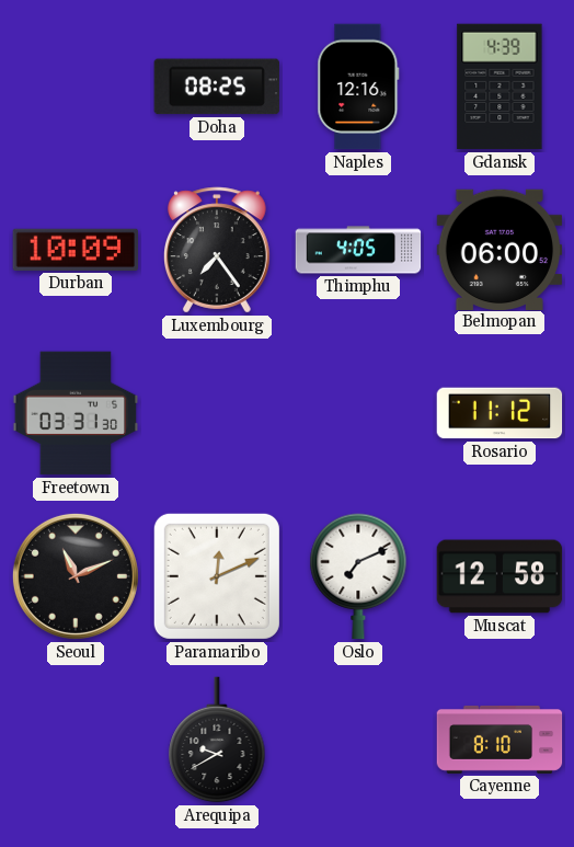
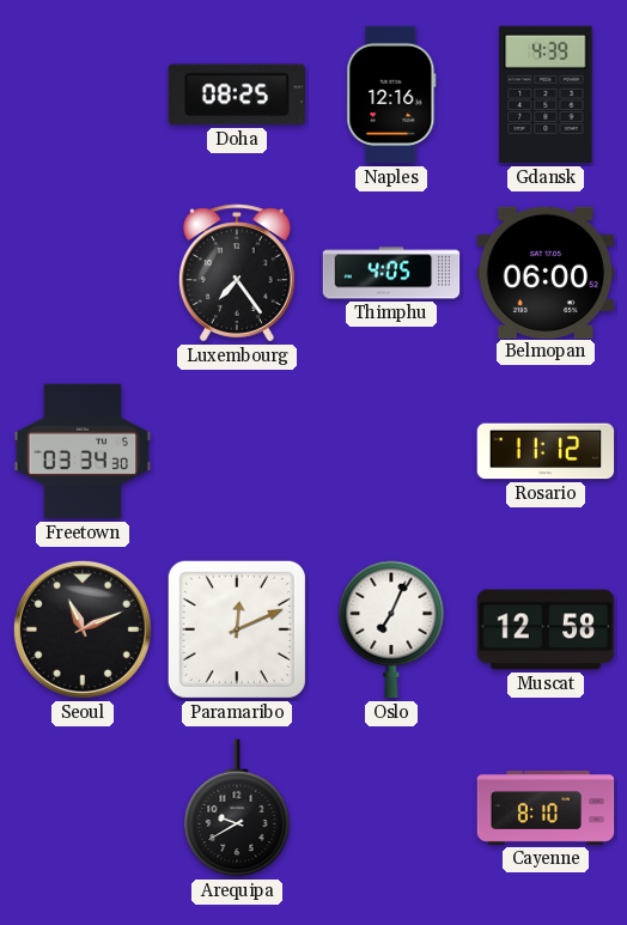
Durban: 10:09 -> none (76, 250)
Freetown: 03:31 -> 03:34 (83, 451)
Oslo: 7:11 -> 7:04 (391, 629)
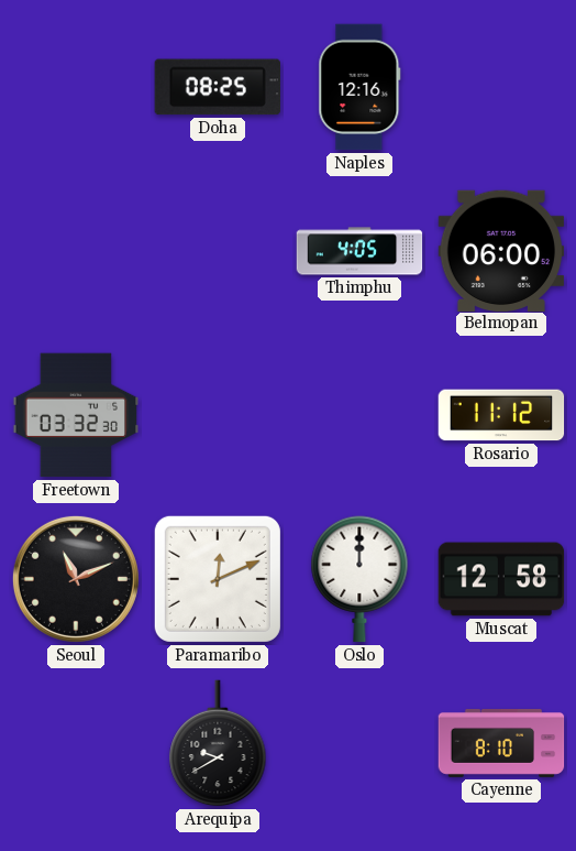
Gdansk: 4:39 -> none (546, 95)
Luxembourg: 7:24 -> none (238, 273)
Freetown: 03:34 -> 03:32 (76, 415)
Oslo: 7:04 -> 12:00 (359, 579)
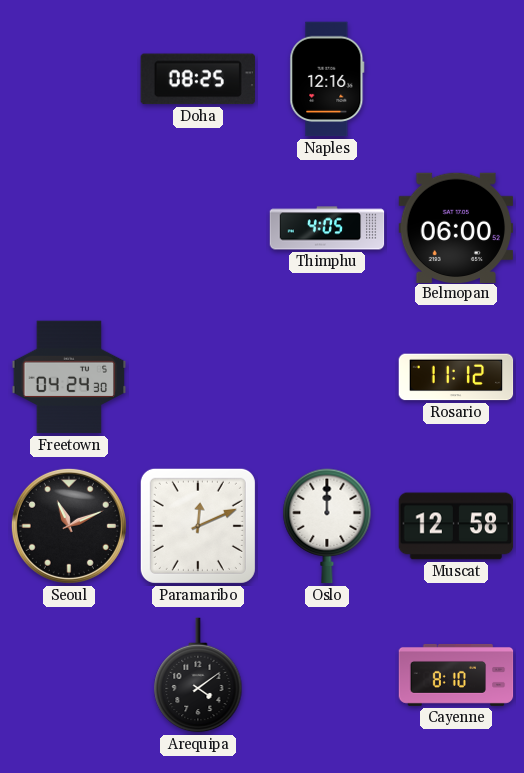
Freetown: 03:32 -> 04:24 (69, 377)
Arequipa: 9:40 -> 4:09 (198, 675)
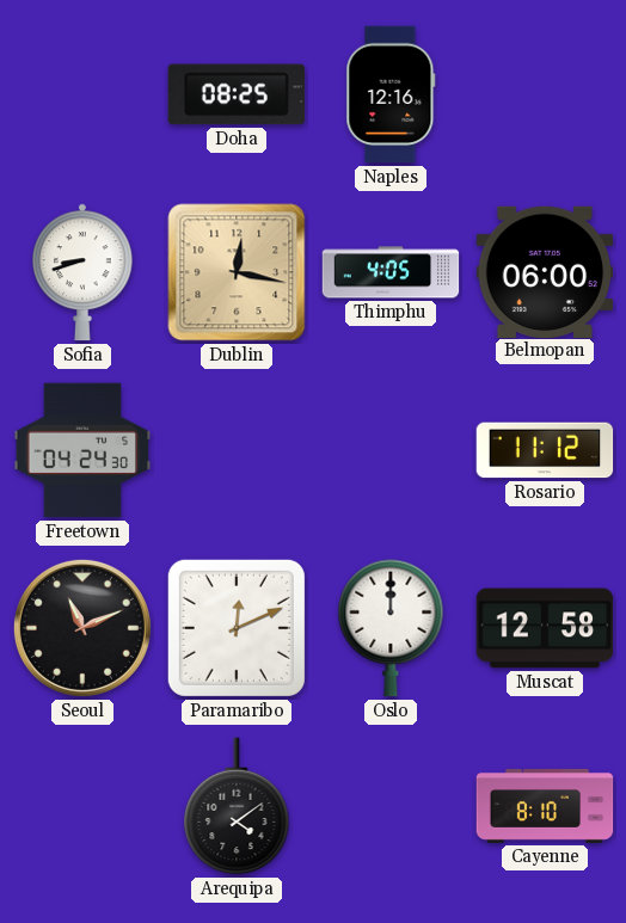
Sofia: none -> 8:42 (84, 272)
Dublin: none -> 12:17 (237, 272)
